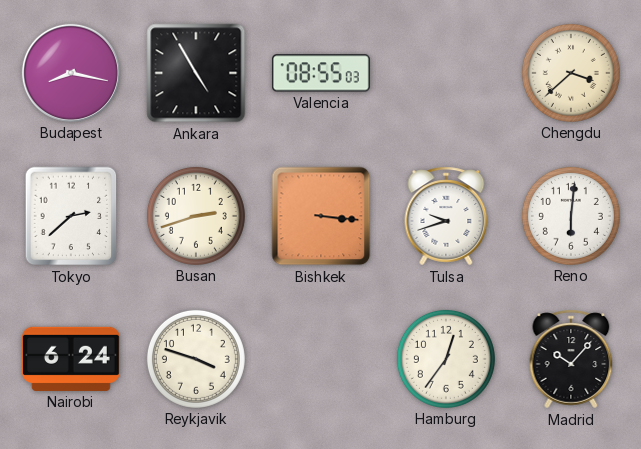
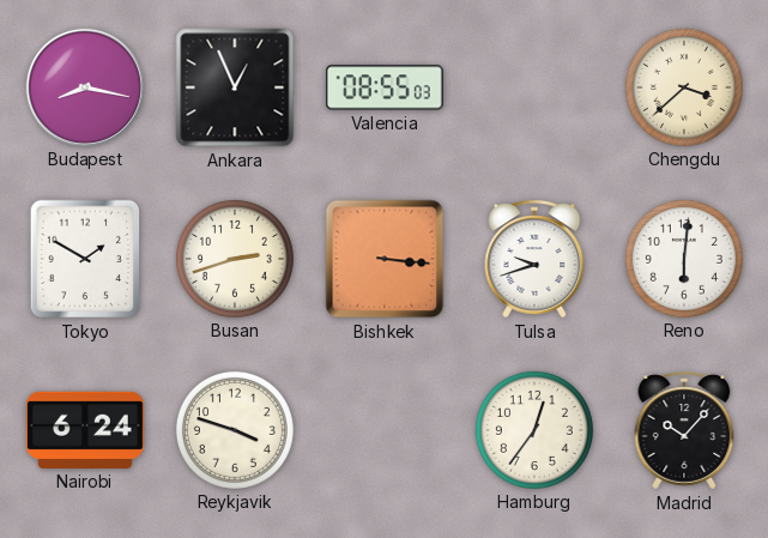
Ankara: 4:55 -> 12:56 (235, 87)
Tokyo: 2:38 -> 1:50 (85, 259)
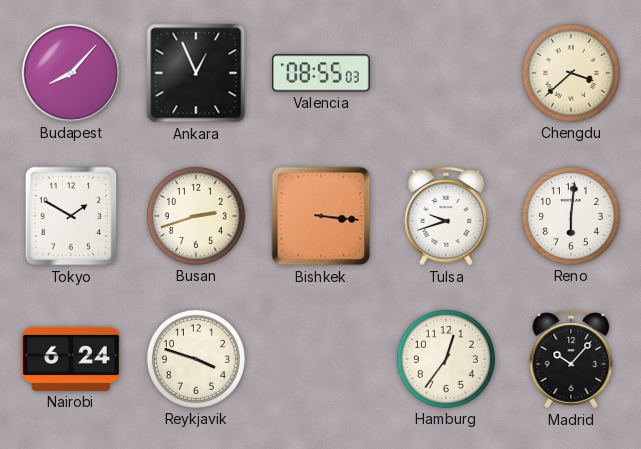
Budapest: 8:17 -> 8:07 (71, 73)
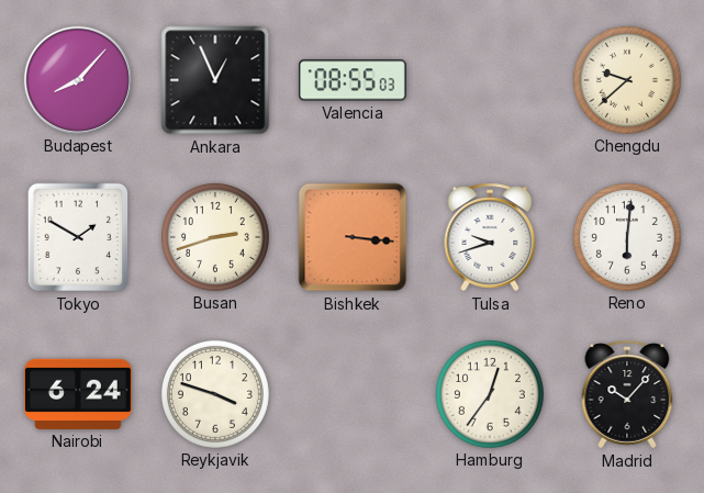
Chengdu: 3:38 -> 9:38 (627, 80)
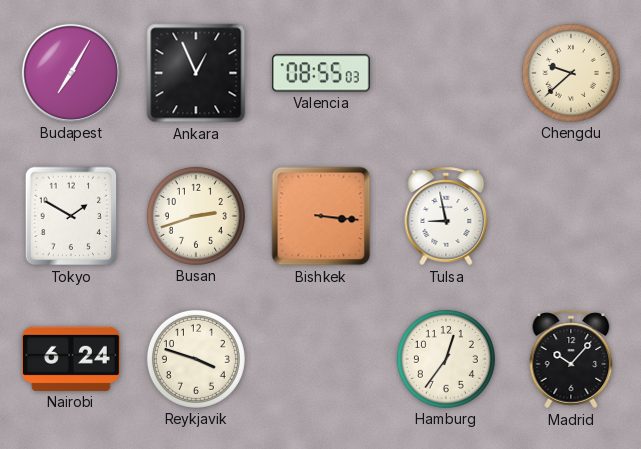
Budapest: 8:07 -> 7:05 (71, 73)
Tulsa: 9:42 -> 8:58 (446, 216)
Reno: 6:01 -> none (627, 237)
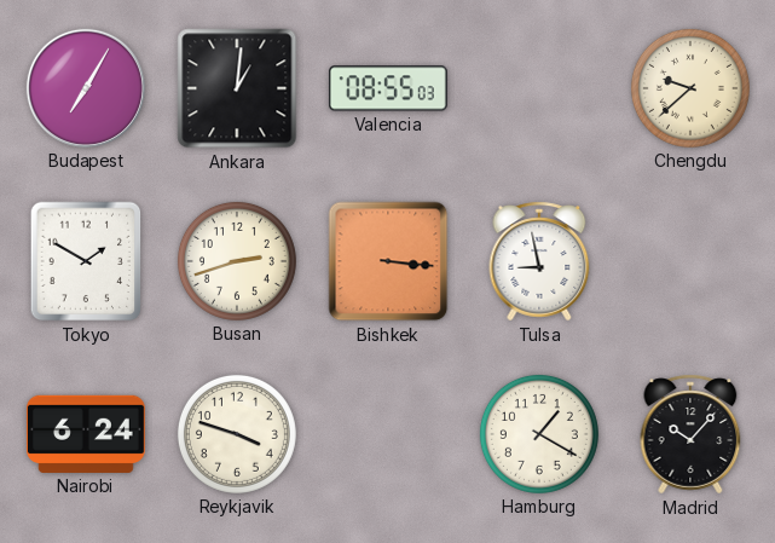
Ankara: 12:56 -> 1:01 (237, 88)
Hamburg: 12:36 -> 1:20 (539, 434)
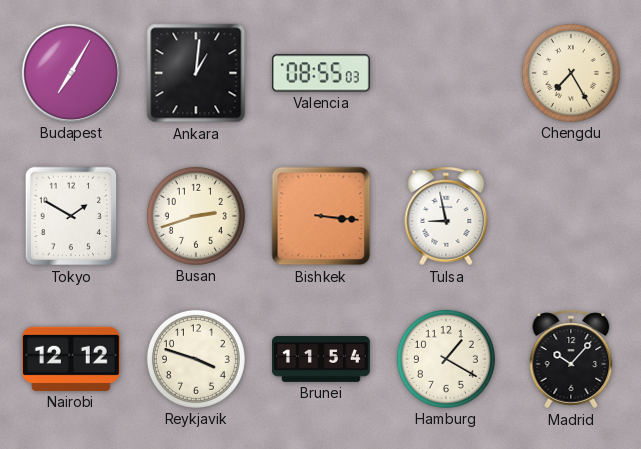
Chengdu: 9:38 -> 7:25 (571, 73)
Nairobi: 6:24 -> 12:12 (71, 359)
Brunei: none -> 11:54 (322, 360)
